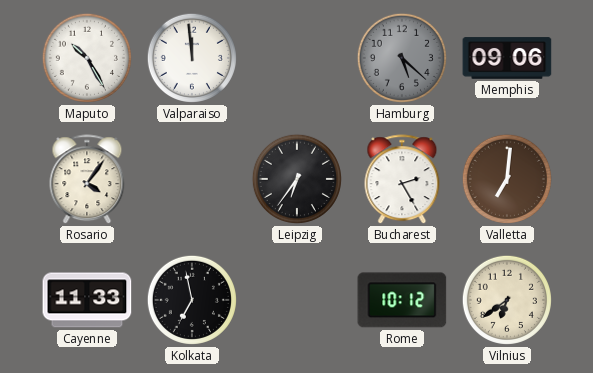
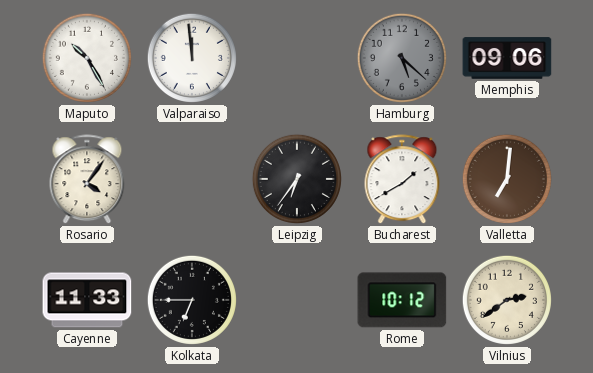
Bucharest: 2:25 -> 1:40 (402, 180)
Kolkata: 6:58 -> 6:45 (192, 300)
Vilnius: 6:39 -> 2:39 (507, 300)
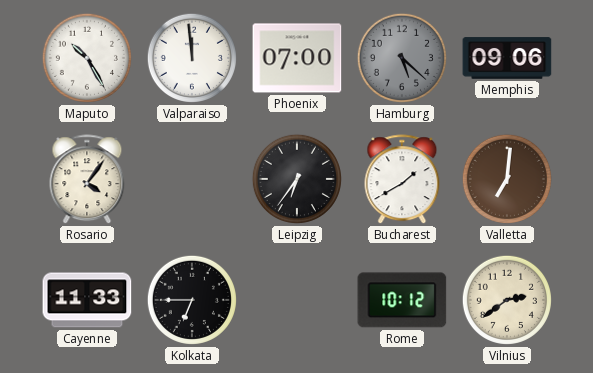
Phoenix: none -> 07:00 (297, 58)
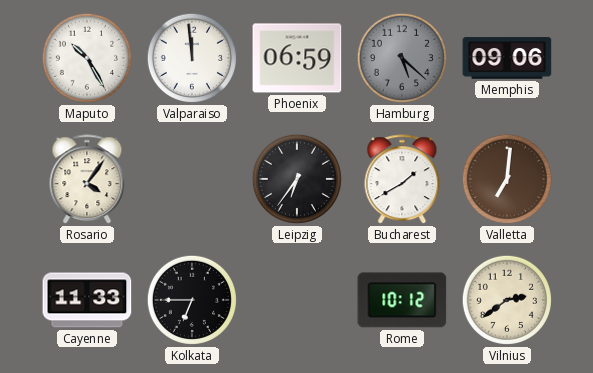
Phoenix: 07:00 -> 06:59 (297, 58)
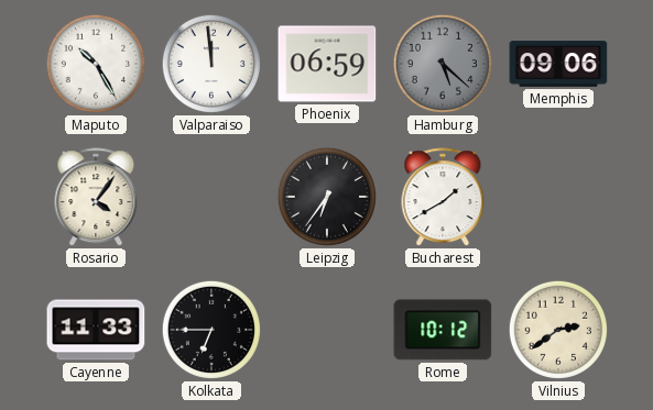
Valletta: 7:01 -> none (507, 179)
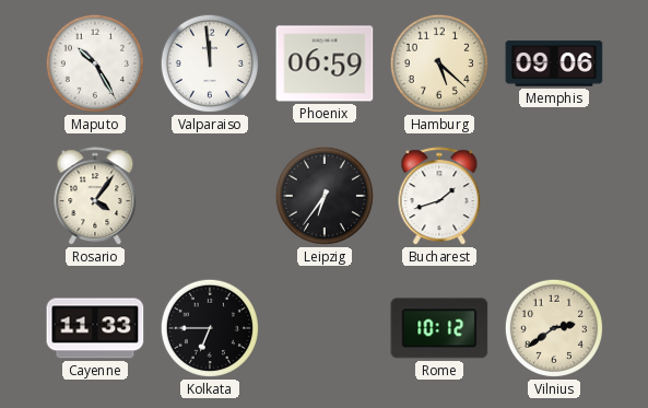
Hamburg dial: grey -> cream (439, 63)
Bucharest: 1:40 -> 1:42 (439, 197)
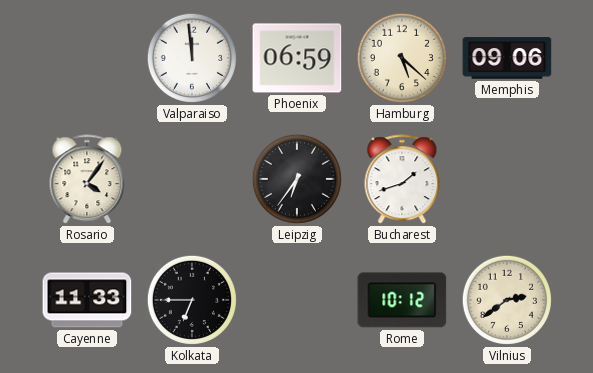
Maputo: 10:25 -> none (95, 63)
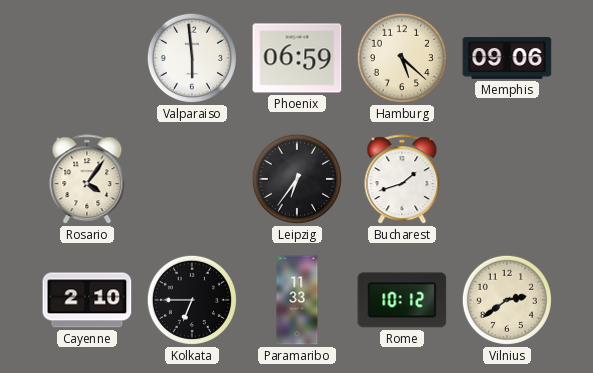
Valparaiso: 11:59 -> 5:59 (192, 58)
Cayenne: 11:33 -> 2:10 (87, 300)
Paramaribo: none -> 11:33 (297, 300)
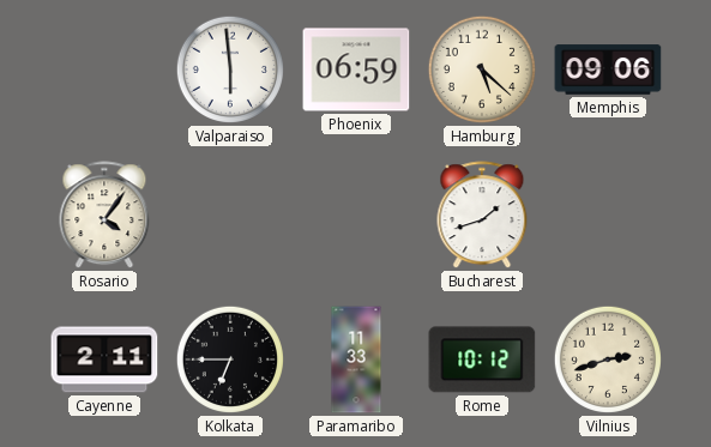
Leipzig: 6:36 -> none (297, 179)
Cayenne: 2:10 -> 2:11 (104, 360)
Vilnius: 2:39 -> 2:42 (608, 360)
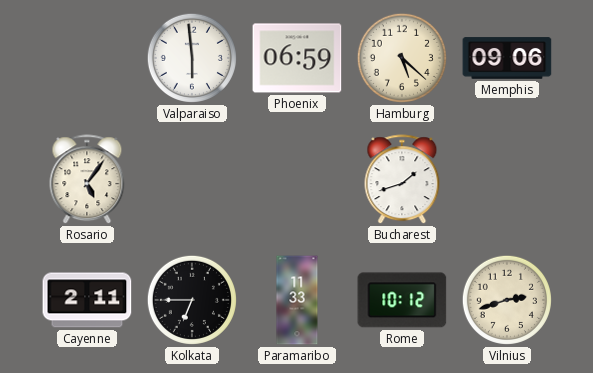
Rosario: 4:06 -> 5:06 (87, 180)
